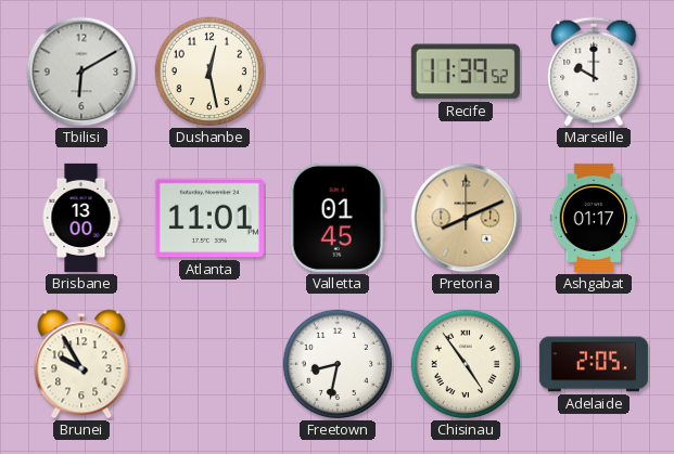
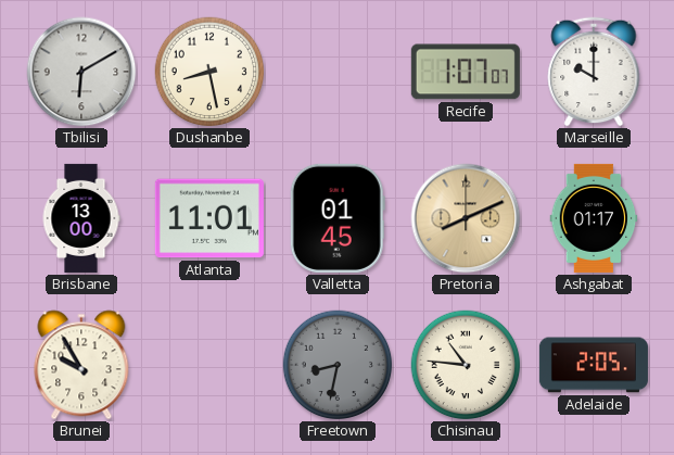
Dushanbe: 12:28 -> 8:28 (209, 72)
Recife: 11:39 -> 1:07 (466, 72)
Freetown dial: white -> grey (338, 365)
Chisinau: 4:54 -> 10:46 (466, 365)
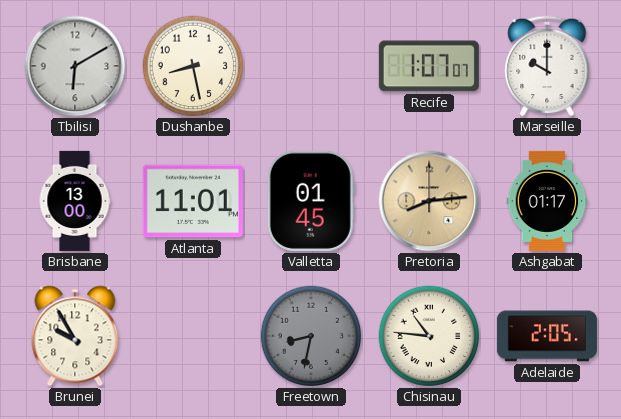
Pretoria: 8:11 -> 8:14 (429, 201)
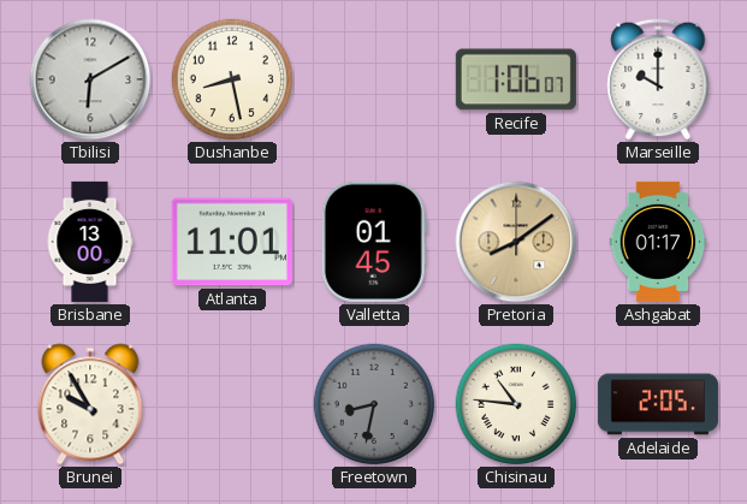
Recife: 1:07 -> 1:06 (516, 79)
Pretoria: 8:14 -> 8:09 (516, 242)
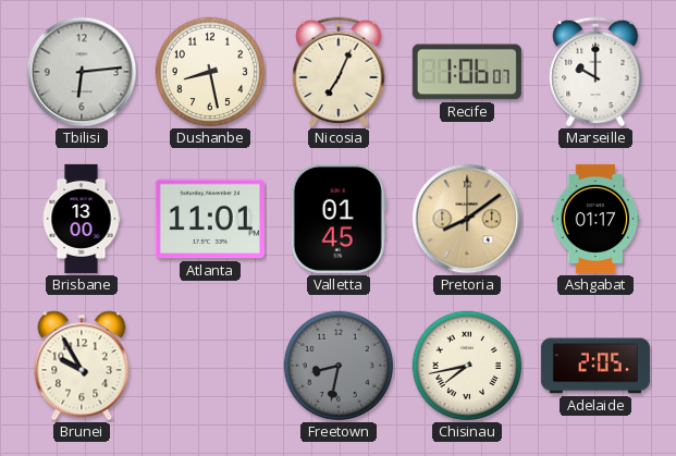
Tbilisi: 6:10 -> 6:14 (82, 72)
Nicosia: none -> 7:04 (339, 72)
Chisinau: 10:46 -> 7:43 (467, 366)
